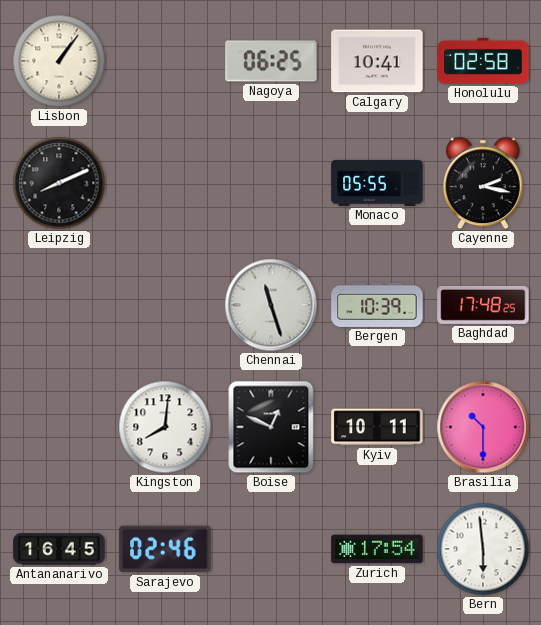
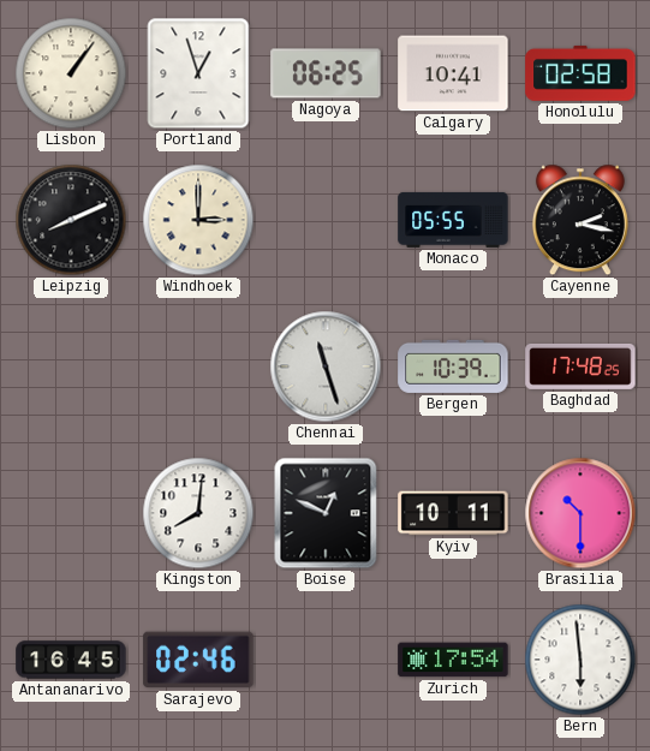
Portland: none -> 12:57 (198, 73)
Windhoek: none -> 3:00 (198, 220)
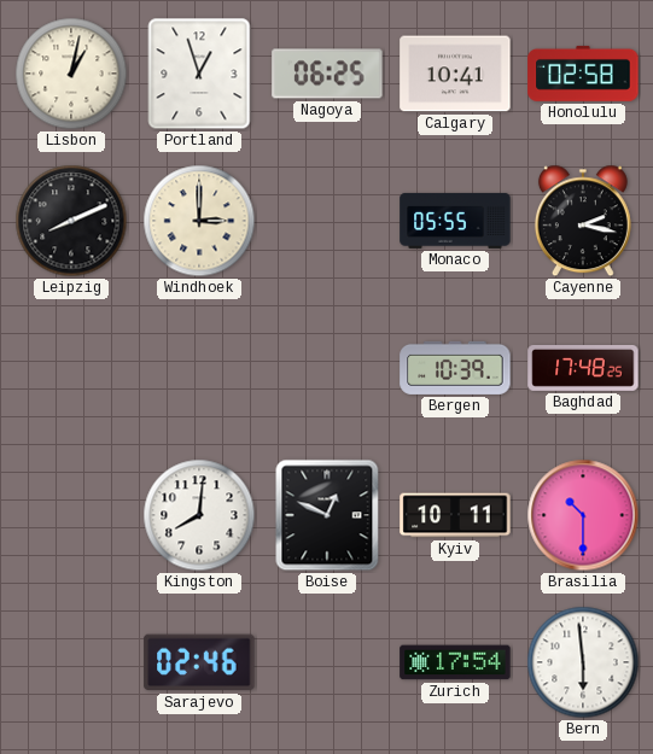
Lisbon: 1:06 -> 1:02 (71, 74)
Chennai: 11:27 -> none (326, 366)
Antananarivo: 16:45 -> none (71, 660)
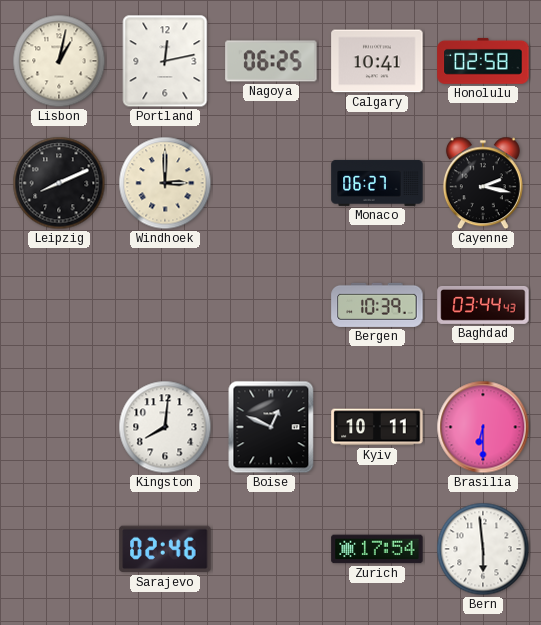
Portland: 12:57 -> 12:13 (165, 61)
Monaco: 05:55 -> 06:27 (377, 183)
Baghdad: 17:48 -> 03:44 (483, 305)
Brasilia: 10:30 -> 6:30 (483, 427)
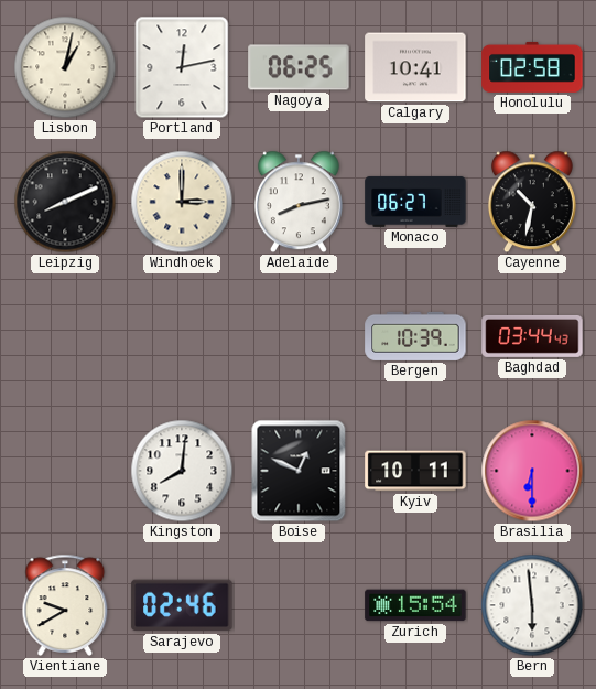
Adelaide: none -> 8:13 (299, 202)
Cayenne: 2:17 -> 10:32 (532, 202)
Vientiane: none -> 9:40 (65, 605)
Zurich: 17:54 -> 15:54 (415, 605)
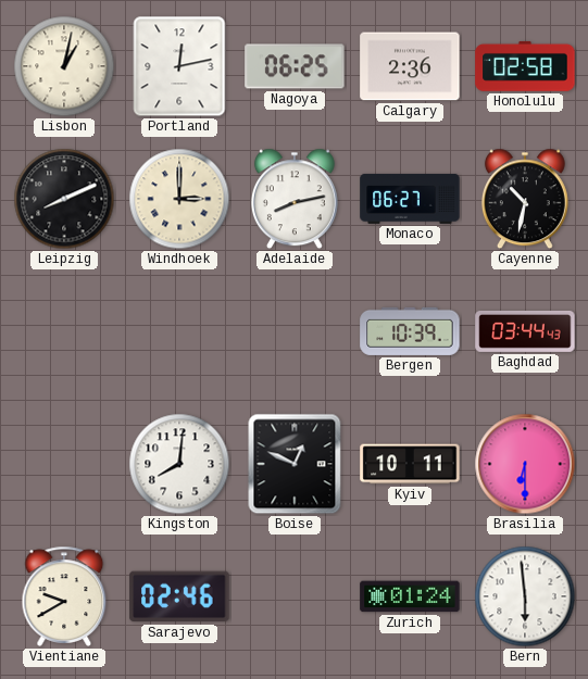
Calgary: 10:41 -> 2:36 (410, 66)
Zurich: 15:54 -> 01:24 (410, 596)
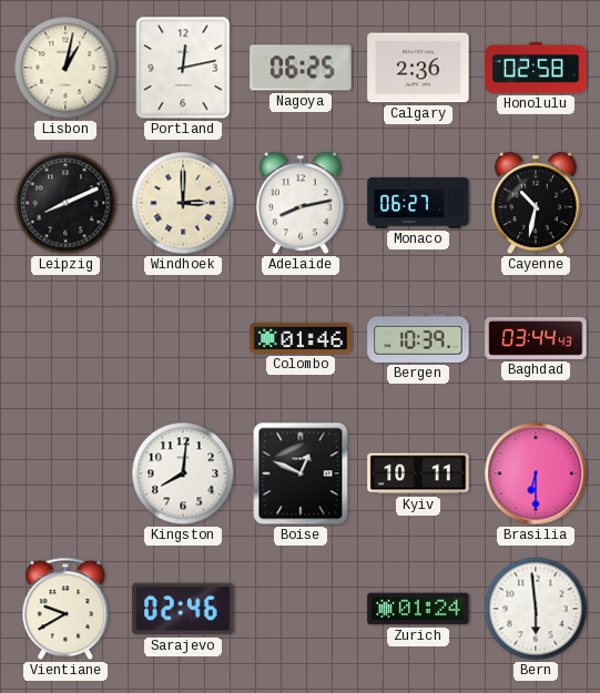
Colombo: none -> 01:46 (301, 338)
